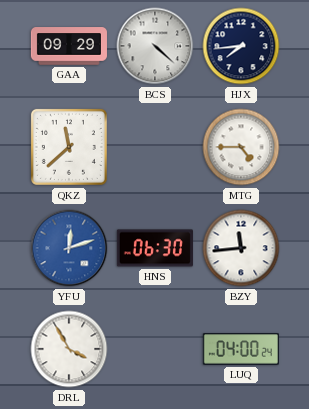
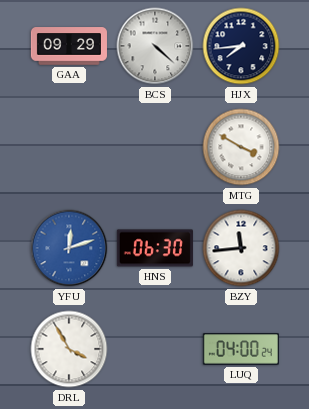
QKZ: 11:38 -> none (69, 147)
MTG: 4:45 -> 3:50 (241, 147)
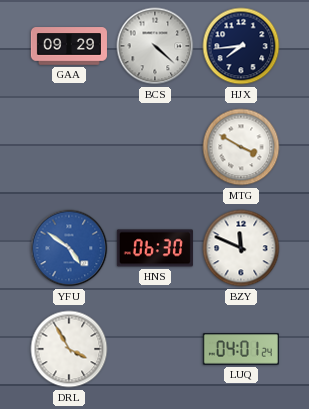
YFU: 12:12 -> 4:51 (69, 248)
BZY: 11:44 -> 11:49 (241, 248)
LUQ: 04:00 -> 04:01 (241, 349)
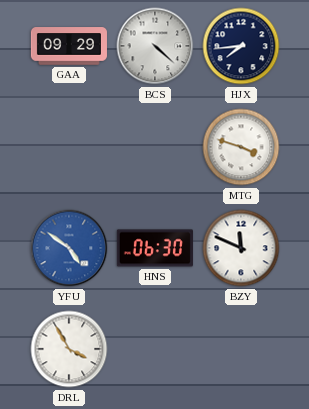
MTG: 3:50 -> 3:48 (241, 147)
LUQ: 04:01 -> none (241, 349)
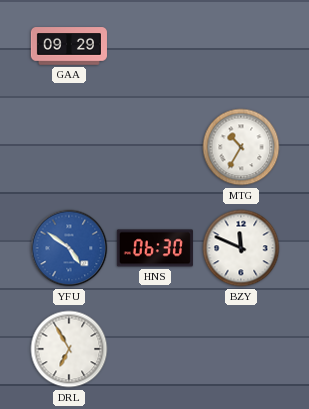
BCS: 4:22 -> none (155, 46)
HJX: 7:44 -> none (241, 46)
MTG: 3:48 -> 10:35 (241, 147)
DRL: 3:55 -> 6:55 (69, 349)
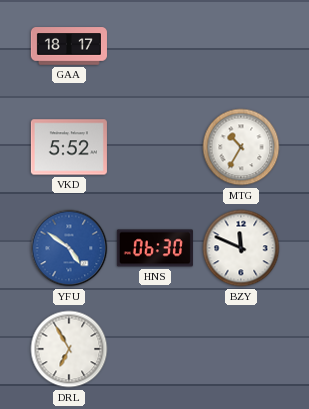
GAA: 09:29 -> 18:17 (69, 46)
VKD: none -> 5:52 (69, 147)
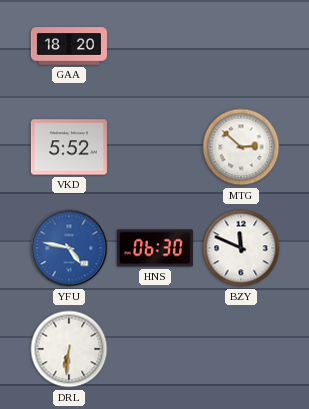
GAA: 18:17 -> 18:20 (69, 46)
MTG: 10:35 -> 2:52 (241, 147)
YFU: 4:51 -> 4:47 (69, 248)
DRL: 6:55 -> 6:31 (69, 349)
